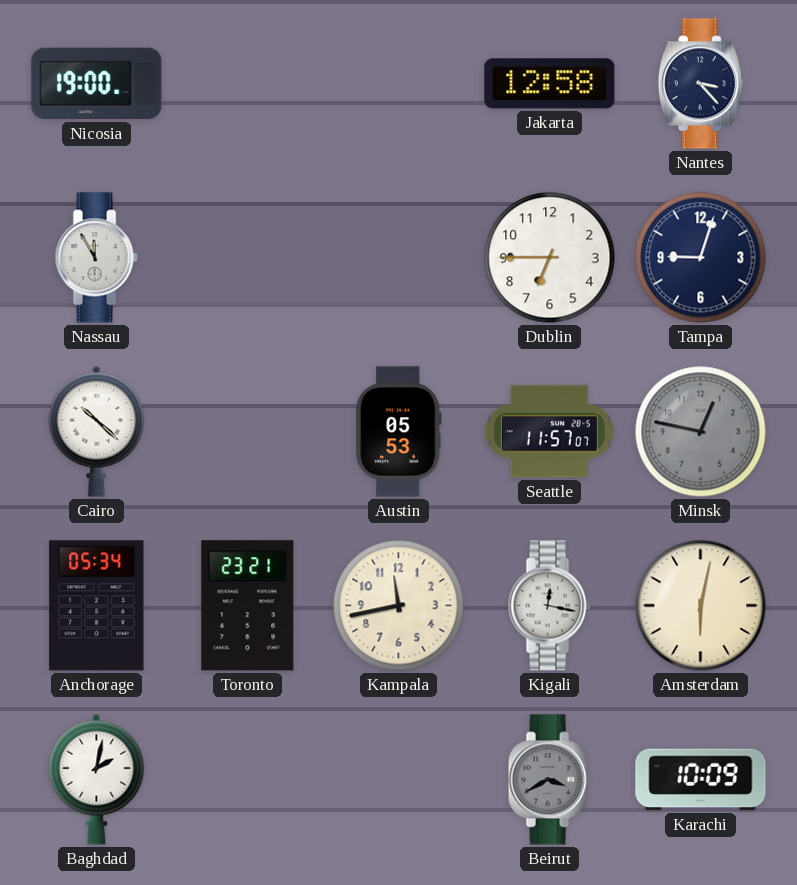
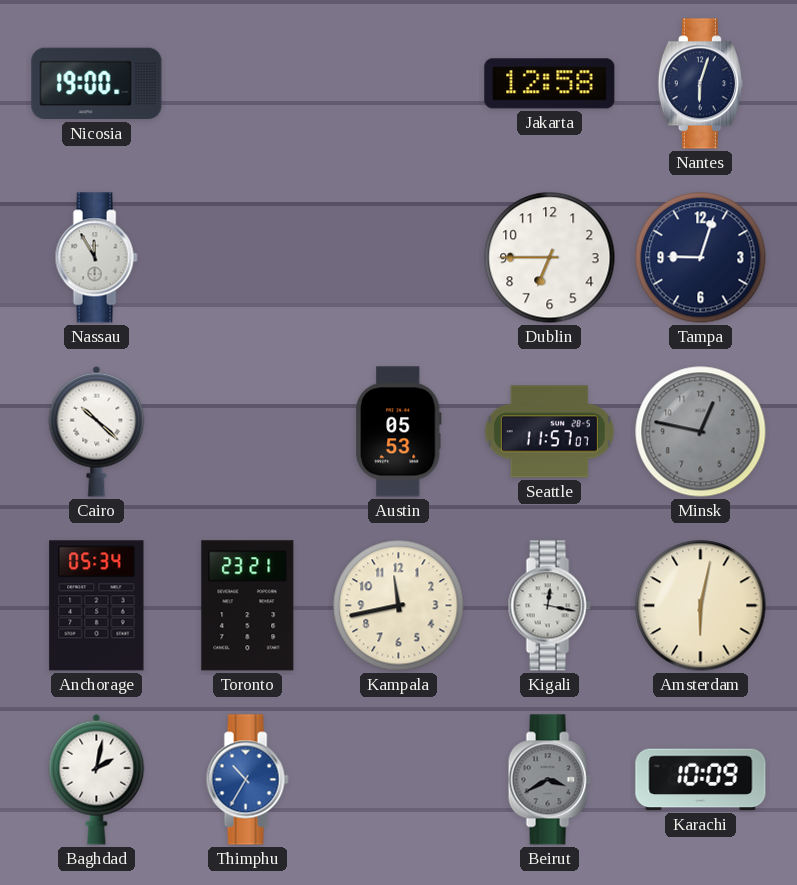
Nantes: 3:23 -> 6:03 (700, 84)
Thimphu: none -> 10:35 (247, 780)
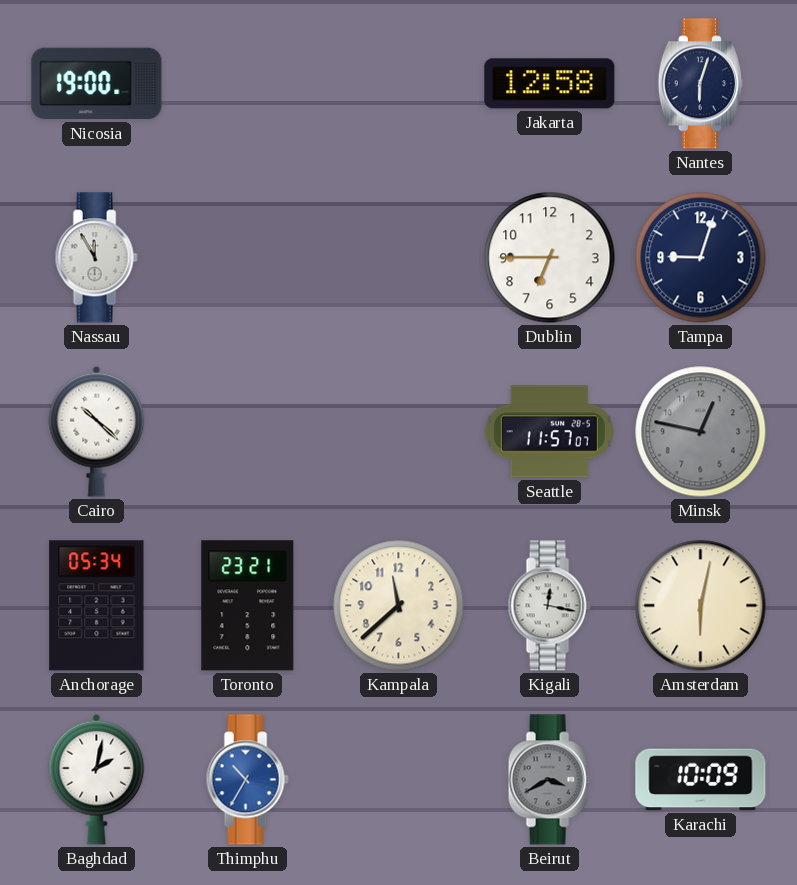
Austin: 05:53 -> none (399, 432)
Kampala: 11:43 -> 11:38 (399, 606)
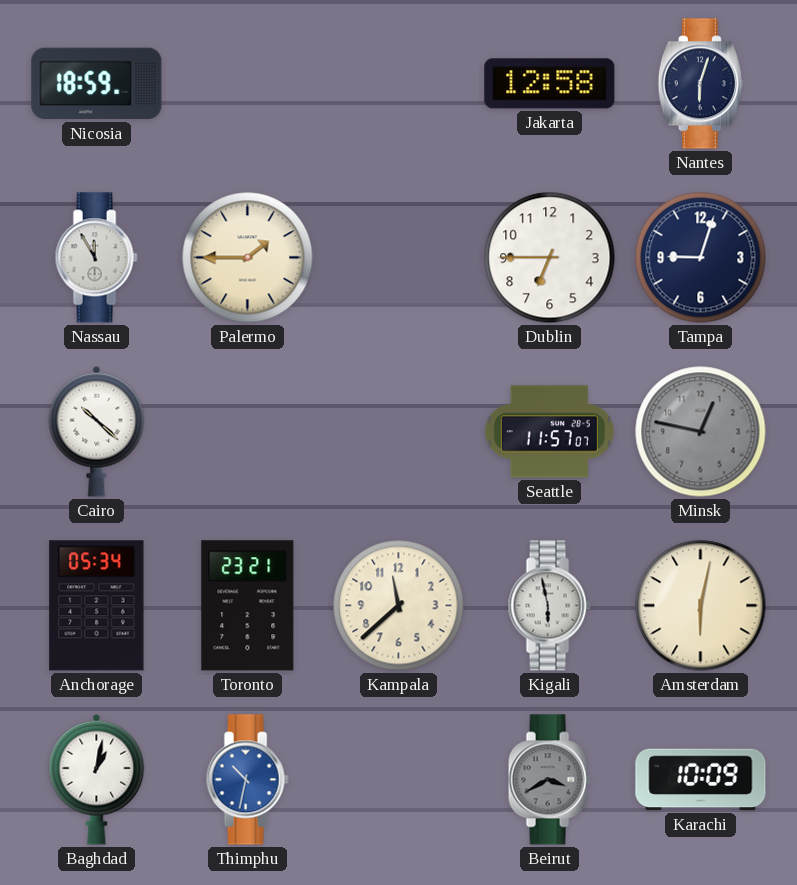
Nicosia: 19:00 -> 18:59 (97, 84)
Palermo: none -> 1:45 (248, 258)
Kigali: 12:17 -> 5:58 (549, 606)
Baghdad: 2:02 -> 1:02 (97, 779)
Thimphu: 10:35 -> 10:32 (247, 780)
